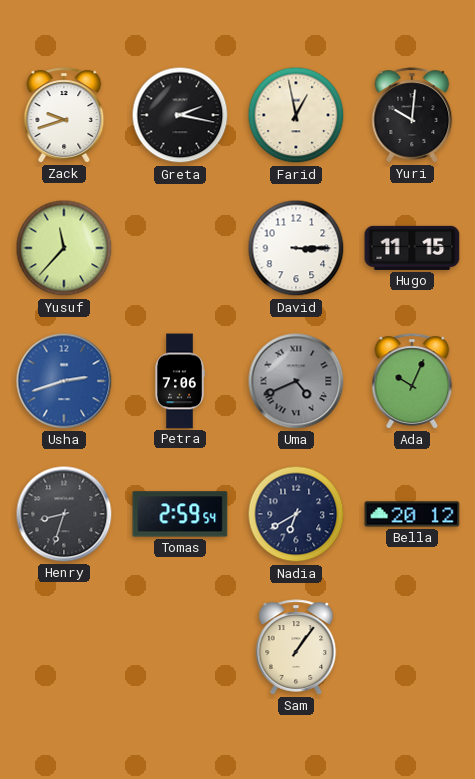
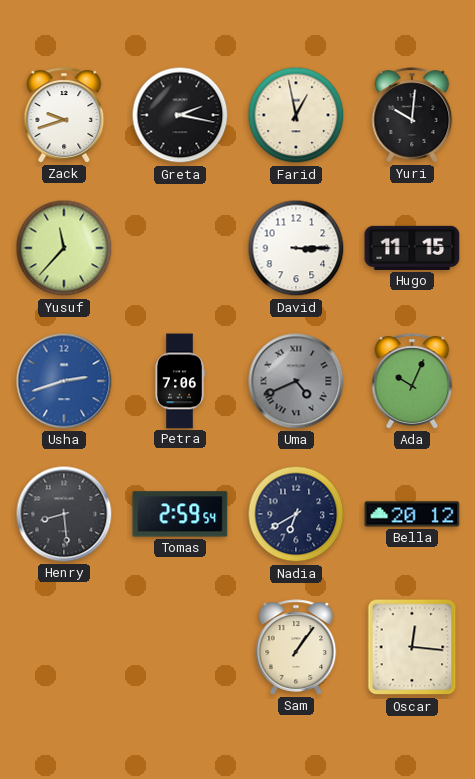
Henry: 8:33 -> 8:29 (64, 514)
Oscar: none -> 12:16 (412, 647)
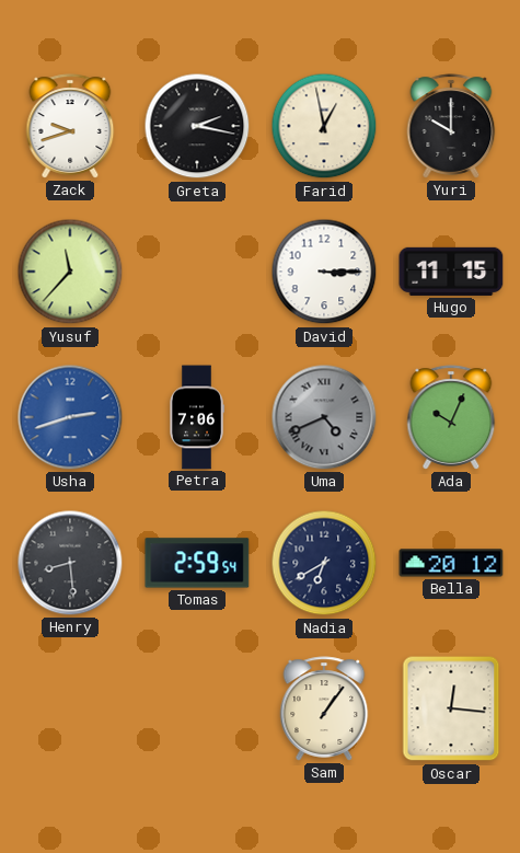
Yuri: 10:01 -> 10:00 (451, 126)
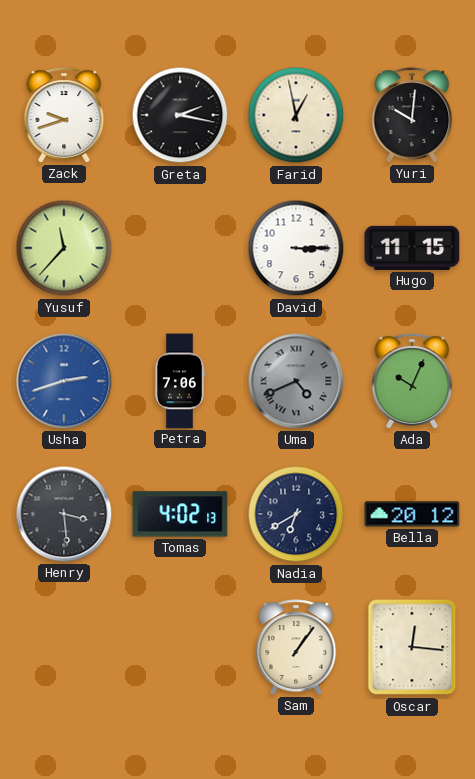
Yuri: 10:00 -> 10:01 (412, 115)
Henry: 8:29 -> 3:29 (64, 514)
Tomas: 2:59 -> 4:02 (180, 514)
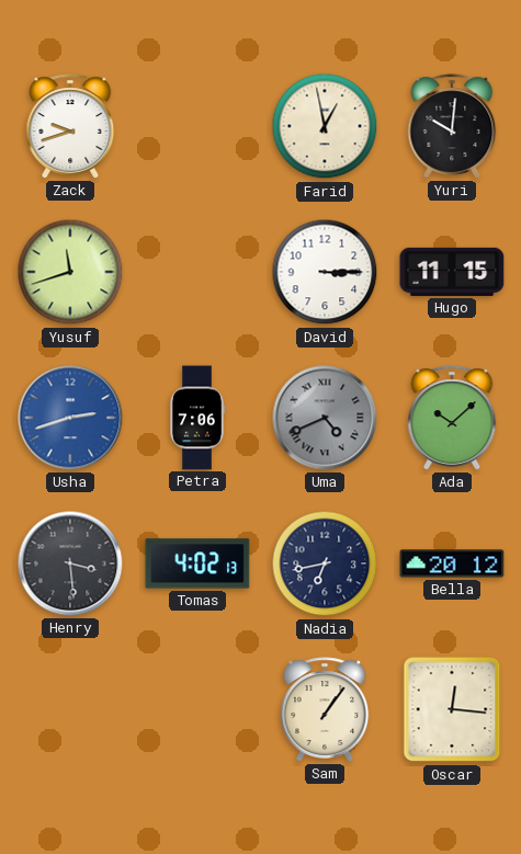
Greta: 2:17 -> none (180, 115)
Yusuf: 11:37 -> 11:42 (70, 272)
Ada: 10:04 -> 10:08 (452, 418)
Nadia: 6:40 -> 6:43 (325, 563)
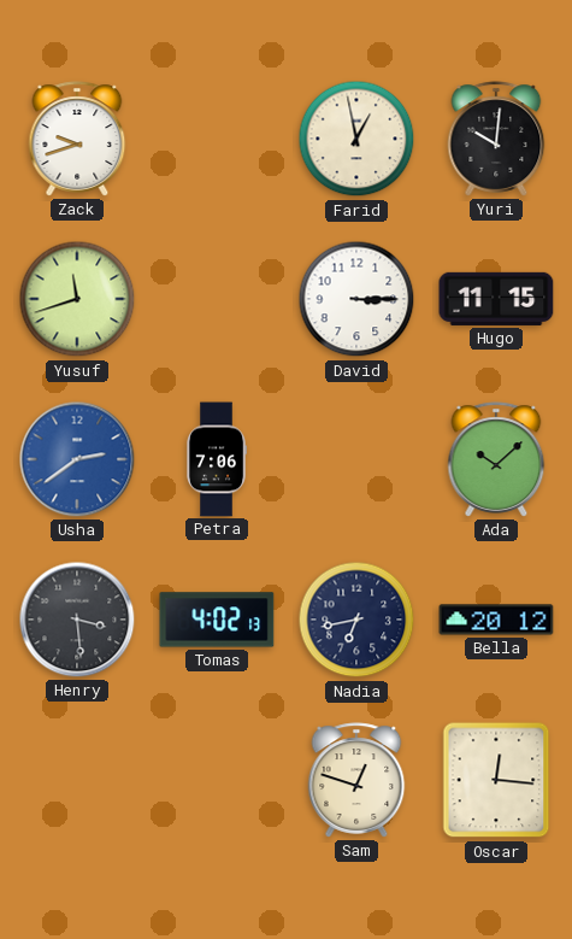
Usha: 2:42 -> 2:39 (77, 459)
Uma: 4:41 -> none (325, 418)
Sam: 1:06 -> 12:48 (356, 780)
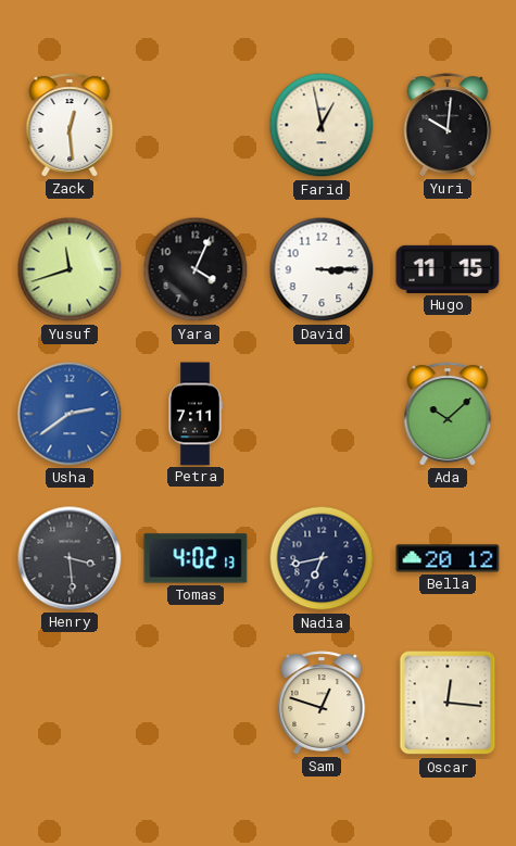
Zack: 9:42 -> 12:29 (70, 125)
Yara: none -> 4:04 (196, 269)
Petra: 7:06 -> 7:11 (196, 414)
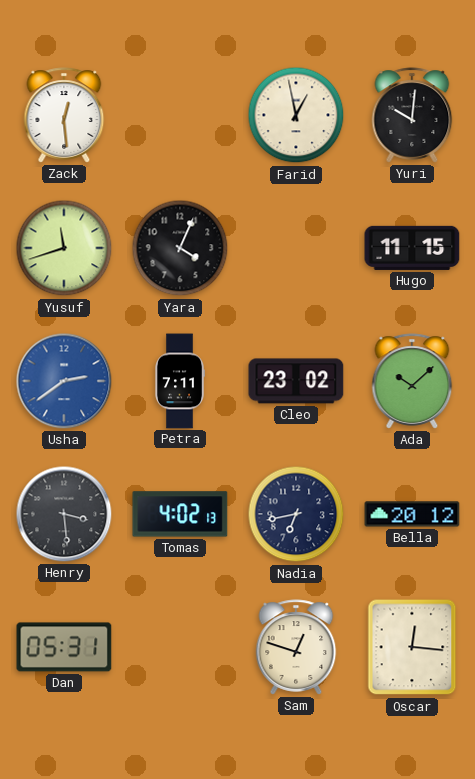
David: 3:15 -> none (322, 269)
Cleo: none -> 23:02 (296, 381)
Dan: none -> 05:31 (64, 647)
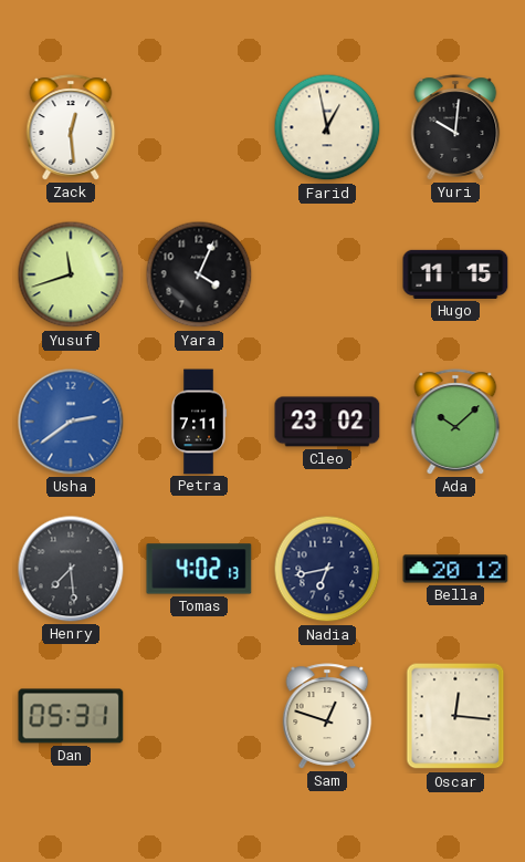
Henry: 3:29 -> 7:29 (71, 569)
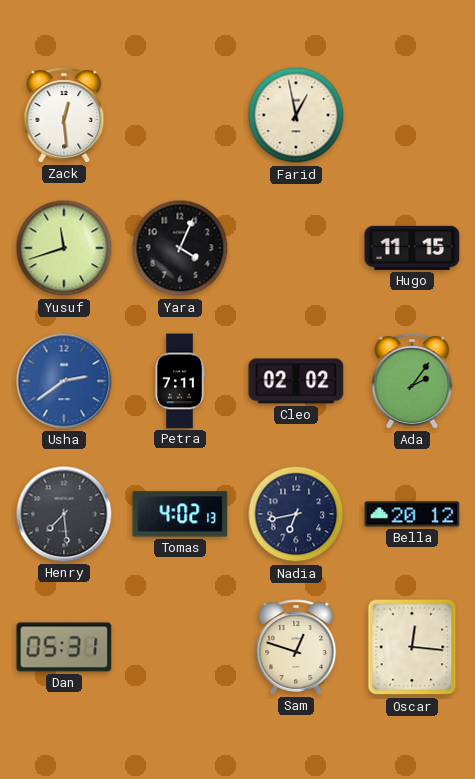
Yuri: 10:01 -> none (455, 127)
Cleo: 23:02 -> 02:02 (296, 381)
Ada: 10:08 -> 2:06 (412, 381)
